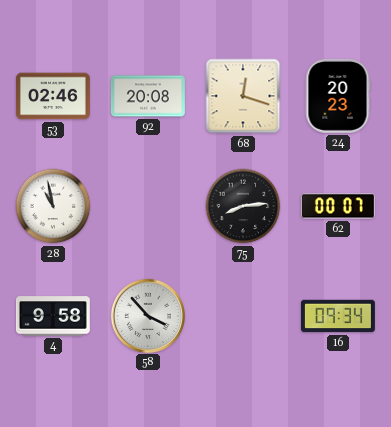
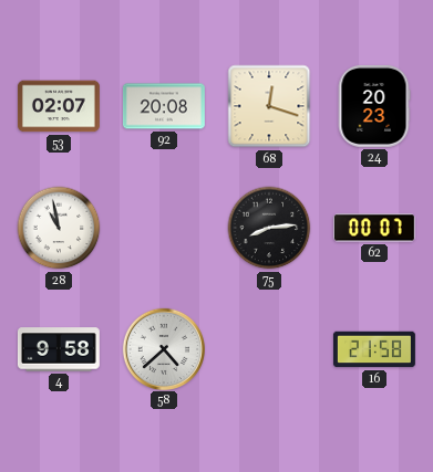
53: 02:46 -> 02:07 (59, 106)
58: 3:53 -> 4:38 (163, 348)
16: 09:34 -> 21:58 (374, 349)
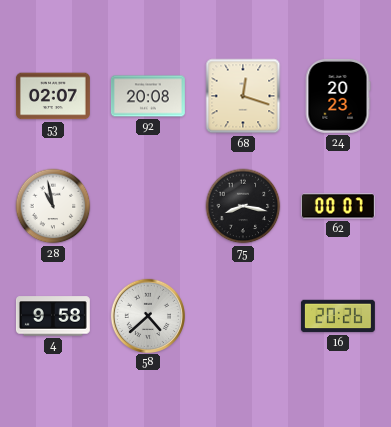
75: 8:14 -> 8:17 (243, 206)
16: 21:58 -> 20:26 (338, 316)
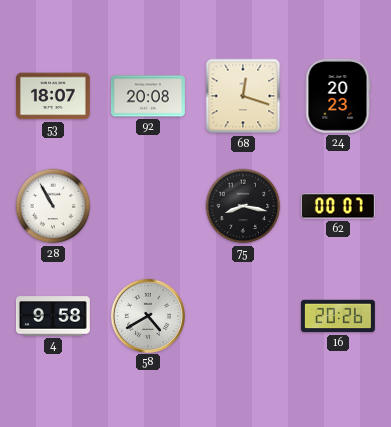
53: 02:07 -> 18:07 (53, 96)
28: 10:58 -> 10:55 (53, 206)
58: 4:38 -> 4:40 (147, 315)
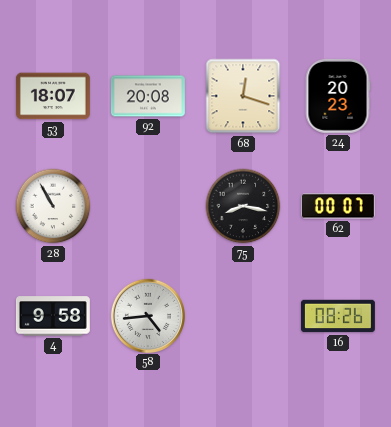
58: 4:40 -> 4:44 (147, 315)
16: 20:26 -> 08:26 (338, 316)
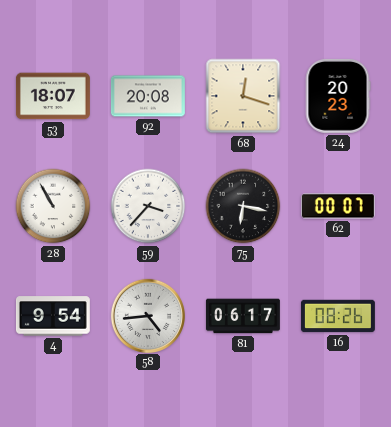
59: none -> 3:37 (148, 206)
75: 8:17 -> 6:17 (243, 206)
4: 9:58 -> 9:54 (53, 316)
81: none -> 06:17 (243, 316)
